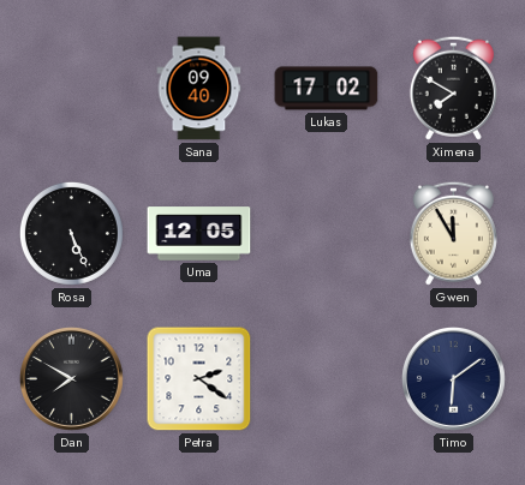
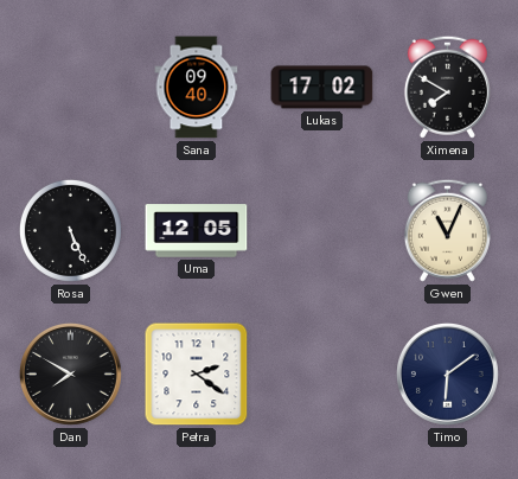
Gwen: 11:55 -> 11:04 (447, 230)
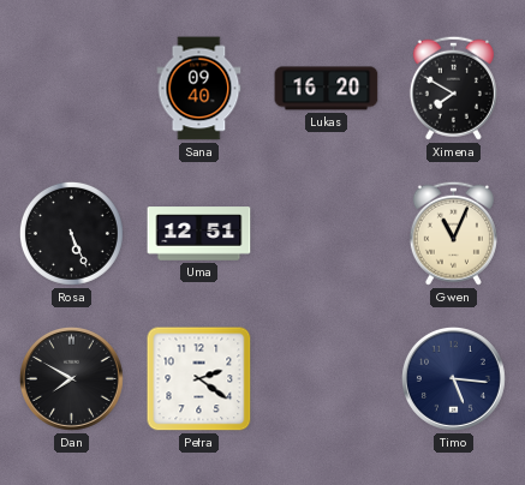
Lukas: 17:02 -> 16:20 (327, 89)
Uma: 12:05 -> 12:51 (199, 234)
Timo: 6:09 -> 5:16 (453, 378)
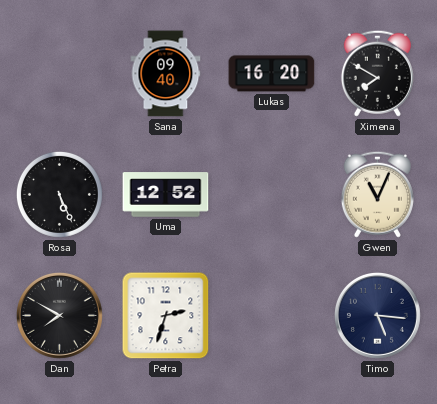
Uma: 12:51 -> 12:52 (166, 195)
Petra: 2:21 -> 2:33 (166, 316)
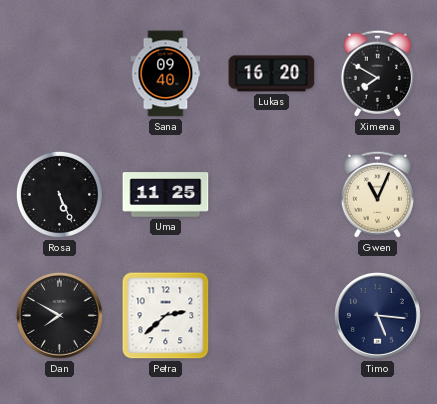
Uma: 12:52 -> 11:25 (166, 195)
Petra: 2:33 -> 2:38 (166, 316)
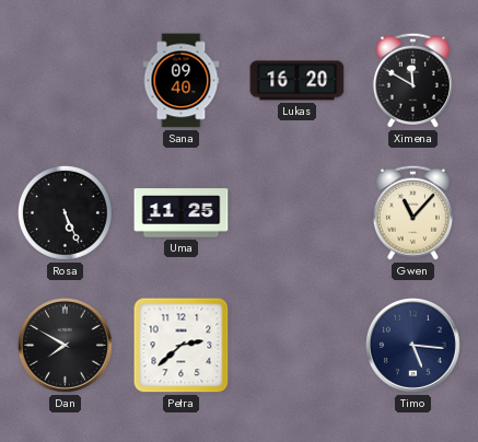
Ximena: 7:50 -> 11:50 (412, 80)
Gwen: 11:04 -> 11:07 (412, 212)
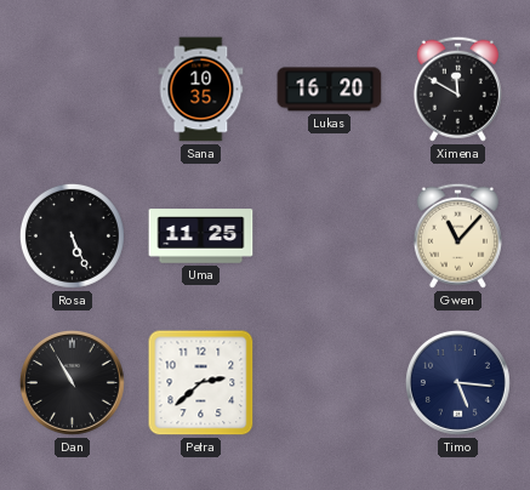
Sana: 09:40 -> 10:35 (201, 90)
Dan: 7:50 -> 10:55 (72, 382)
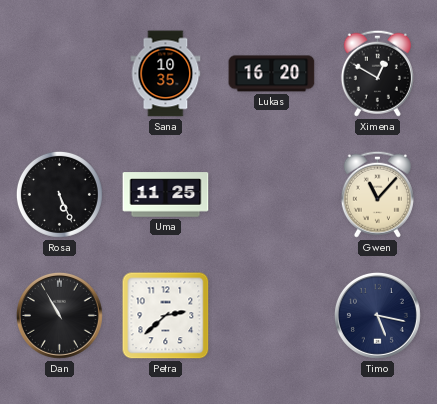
Ximena: 11:50 -> 12:50 (377, 73)
Timo: 5:16 -> 5:17 (377, 315)
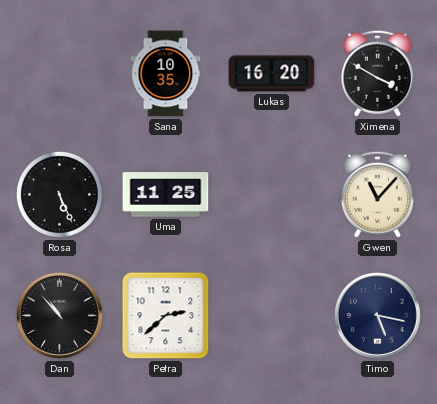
Ximena: 12:50 -> 3:50 (377, 73)
Dan: 10:55 -> 10:53 (59, 315)
